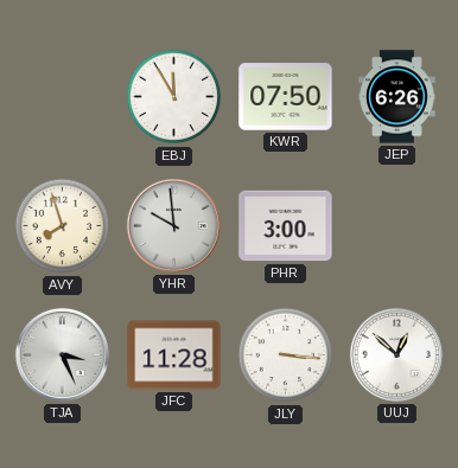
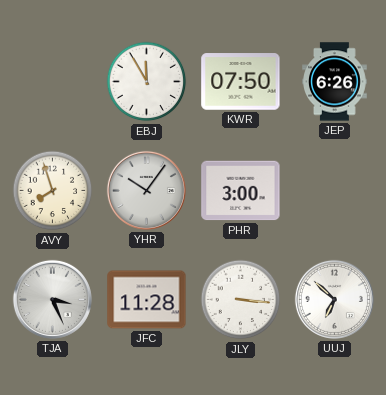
YHR: 9:59 -> 10:06 (146, 190)
UUJ: 12:52 -> 6:52 (334, 299)
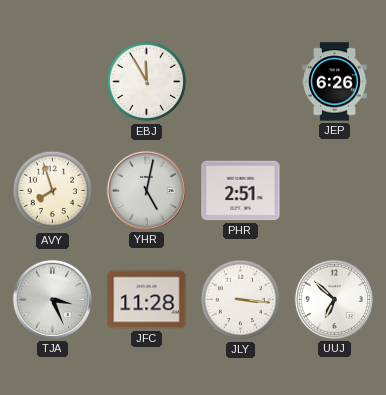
KWR: 07:50 -> none (241, 82)
YHR: 10:06 -> 5:02 (146, 190)
PHR: 3:00 -> 2:51 (241, 191)
